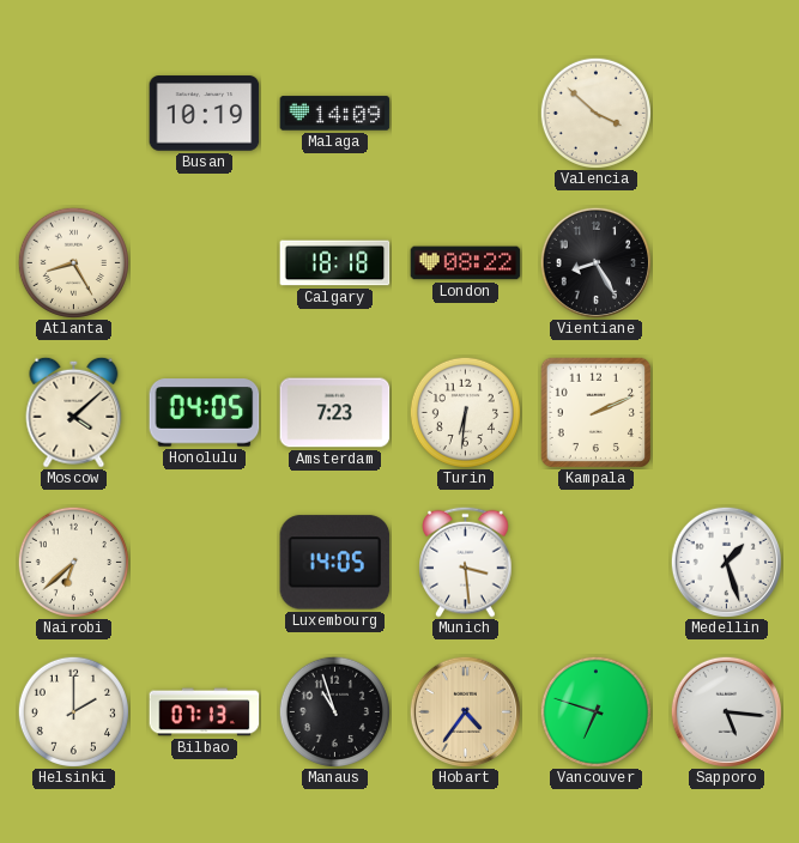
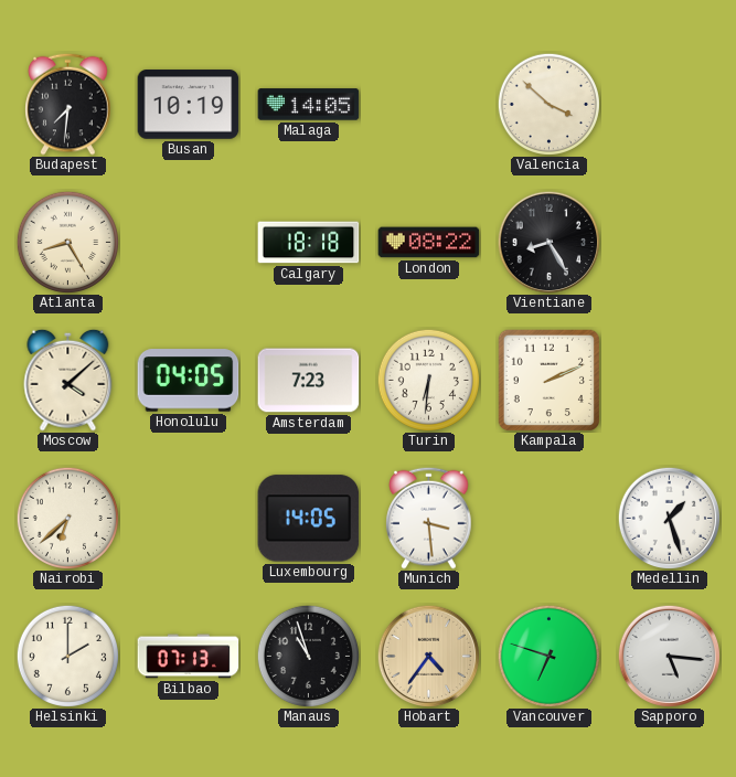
Budapest: none -> 7:31 (68, 104)
Malaga: 14:09 -> 14:05 (309, 105)
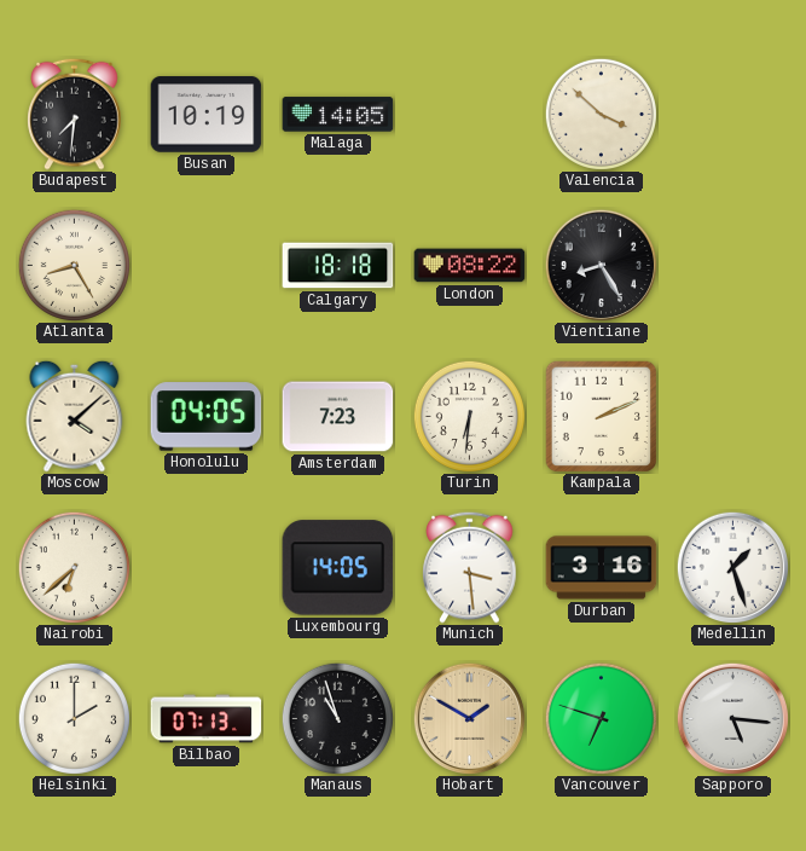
Durban: none -> 3:16 (602, 568)
Hobart: 4:36 -> 1:50 (469, 718)
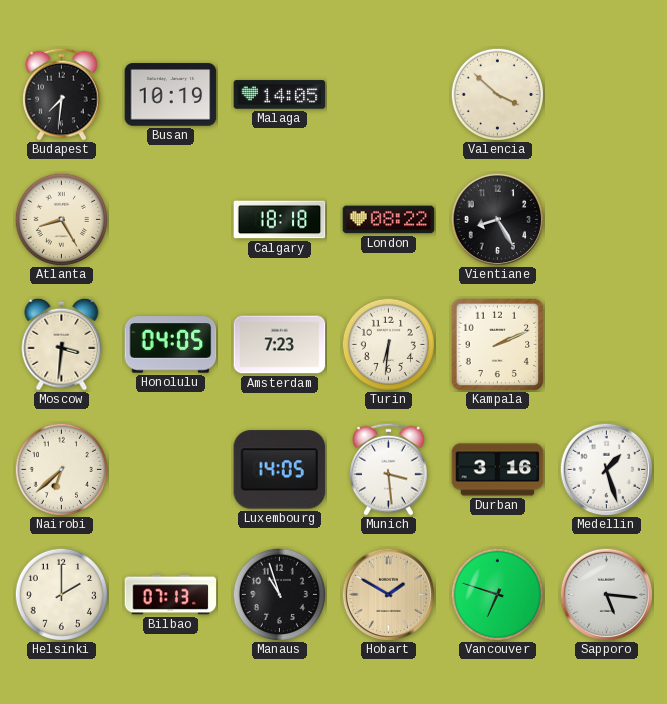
Moscow: 4:08 -> 3:31 (62, 344)
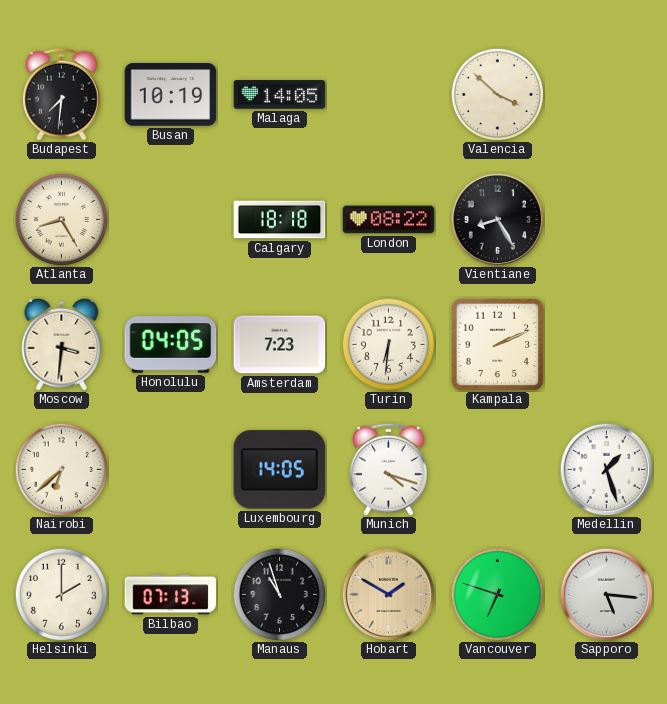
Munich: 3:29 -> 4:18 (389, 469)
Durban: 3:16 -> none (498, 470)
